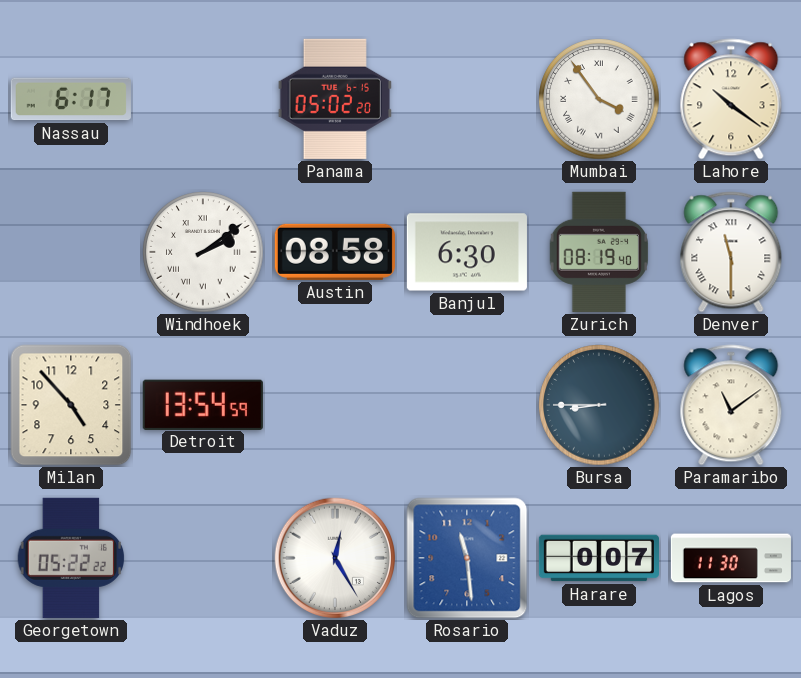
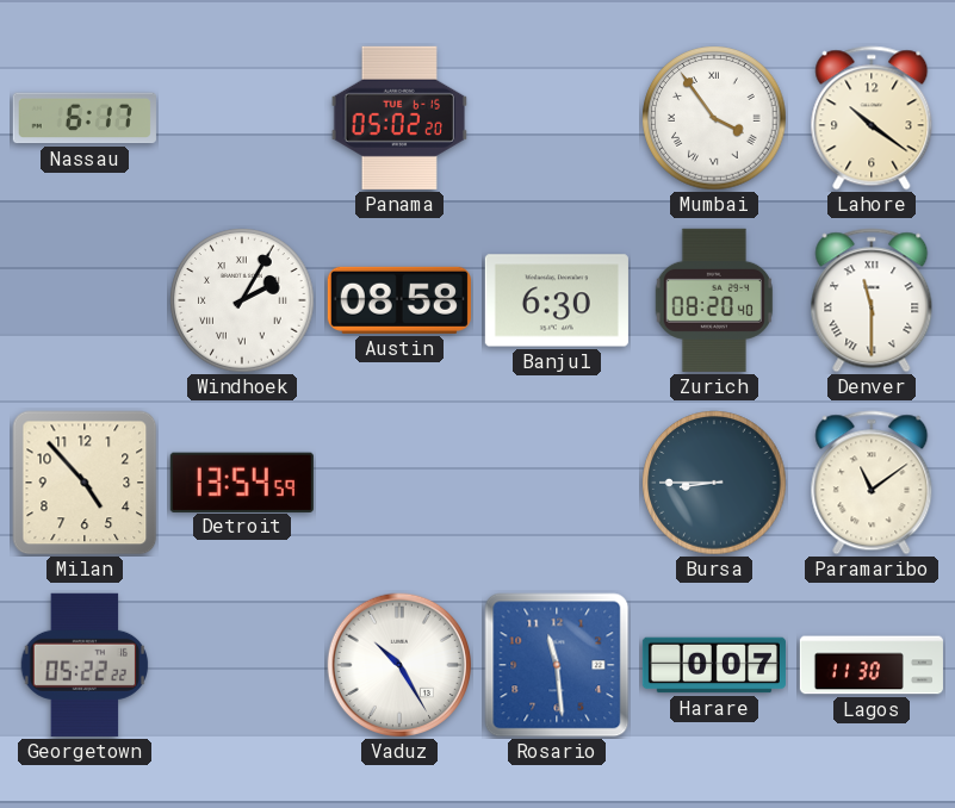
Windhoek: 2:09 -> 2:05 (242, 300)
Zurich: 08:19 -> 08:20 (714, 300)
Vaduz: 12:25 -> 10:25 (399, 665)
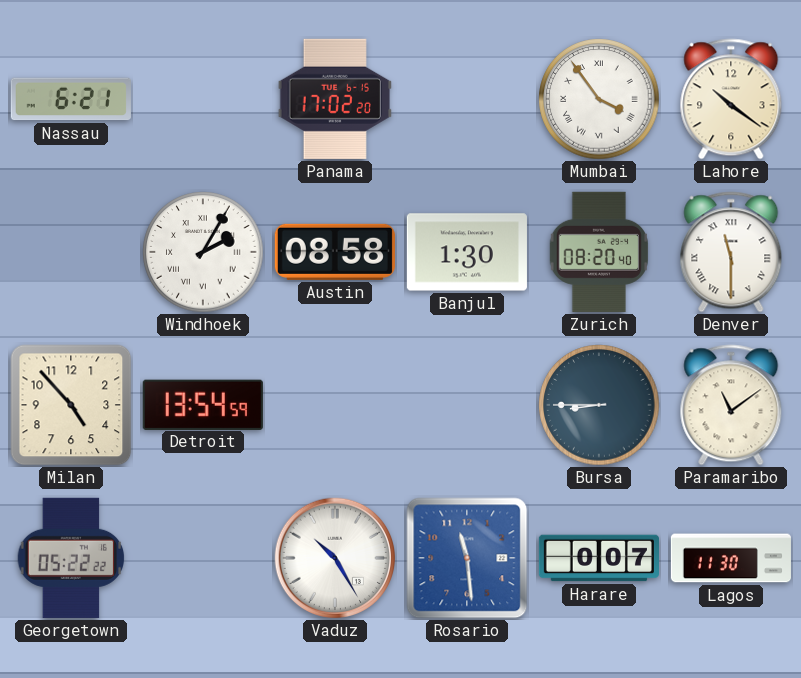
Nassau: 6:17 -> 6:21 (71, 99)
Panama: 05:02 -> 17:02 (334, 99)
Banjul: 6:30 -> 1:30 (467, 252)
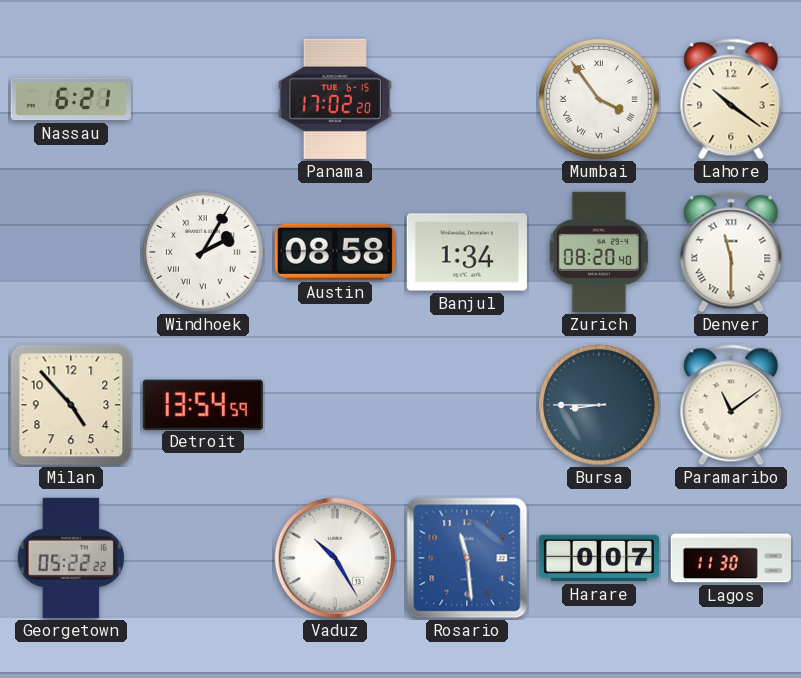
Banjul: 1:30 -> 1:34 (467, 252)
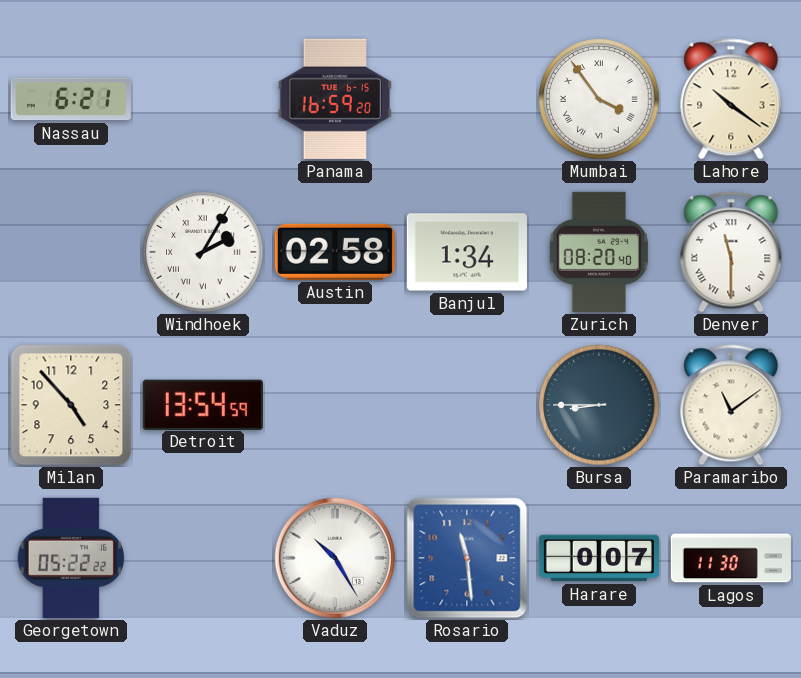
Panama: 17:02 -> 16:59 (334, 99)
Austin: 08:58 -> 02:58 (335, 252)
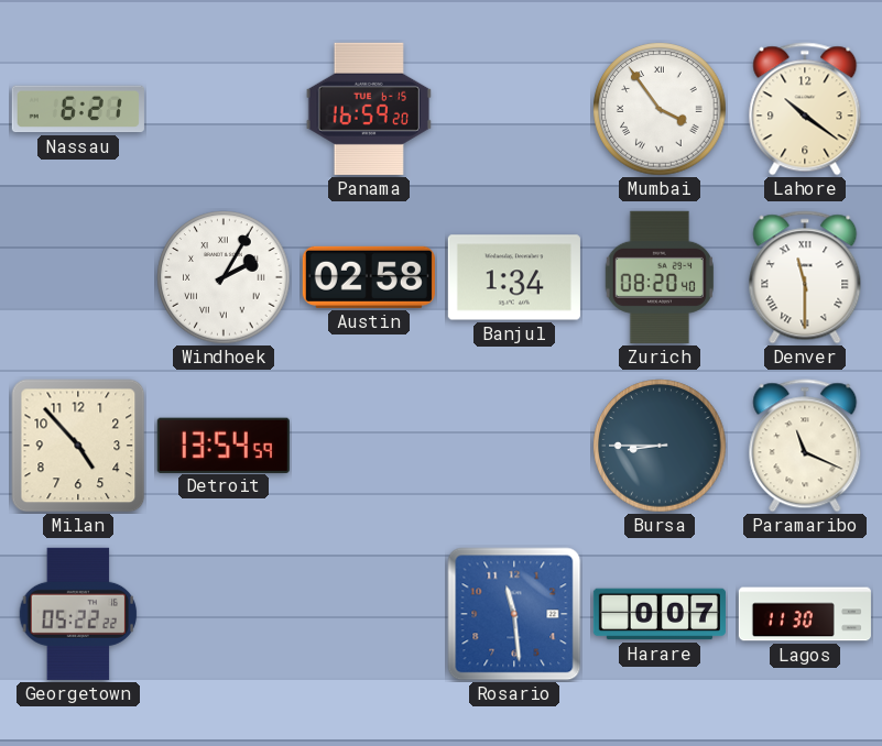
Paramaribo: 11:09 -> 11:19 (805, 446)
Vaduz: 10:25 -> none (335, 558)
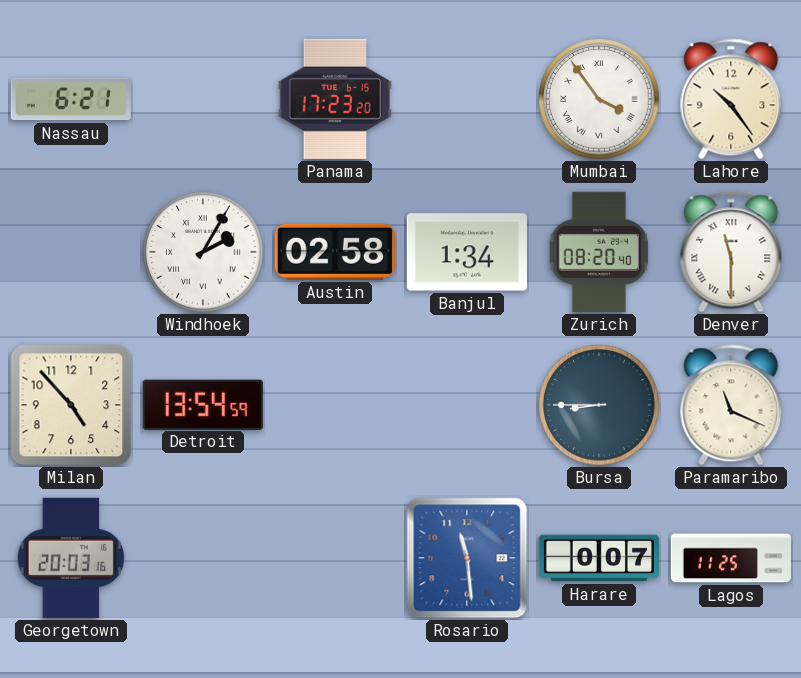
Panama: 16:59 -> 17:23 (334, 99)
Lahore: 10:21 -> 10:24 (731, 99)
Georgetown: 05:22 -> 20:03 (71, 558)
Lagos: 11:30 -> 11:25 (731, 558)
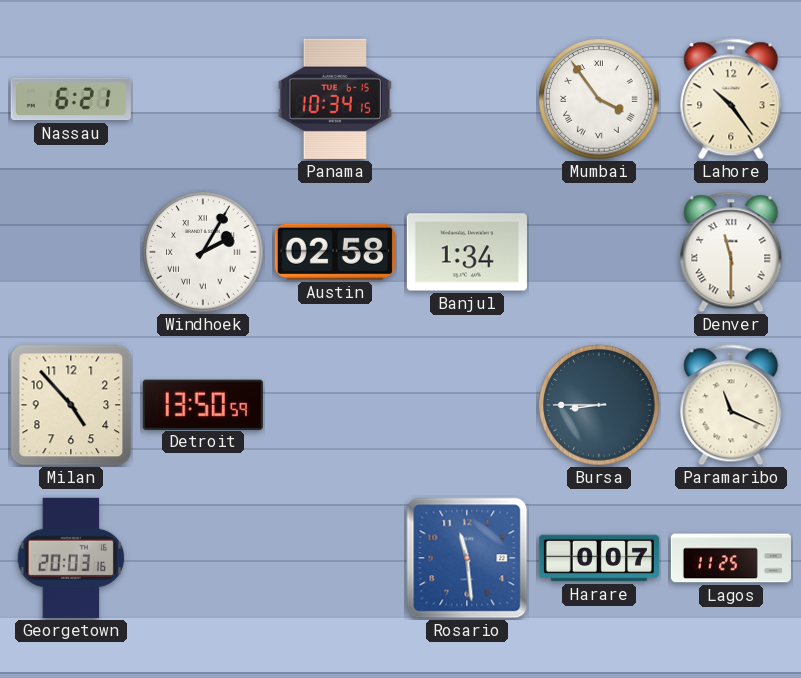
Panama: 17:23 -> 10:34 (334, 99)
Zurich: 08:20 -> none (599, 252)
Detroit: 13:54 -> 13:50 (203, 404)
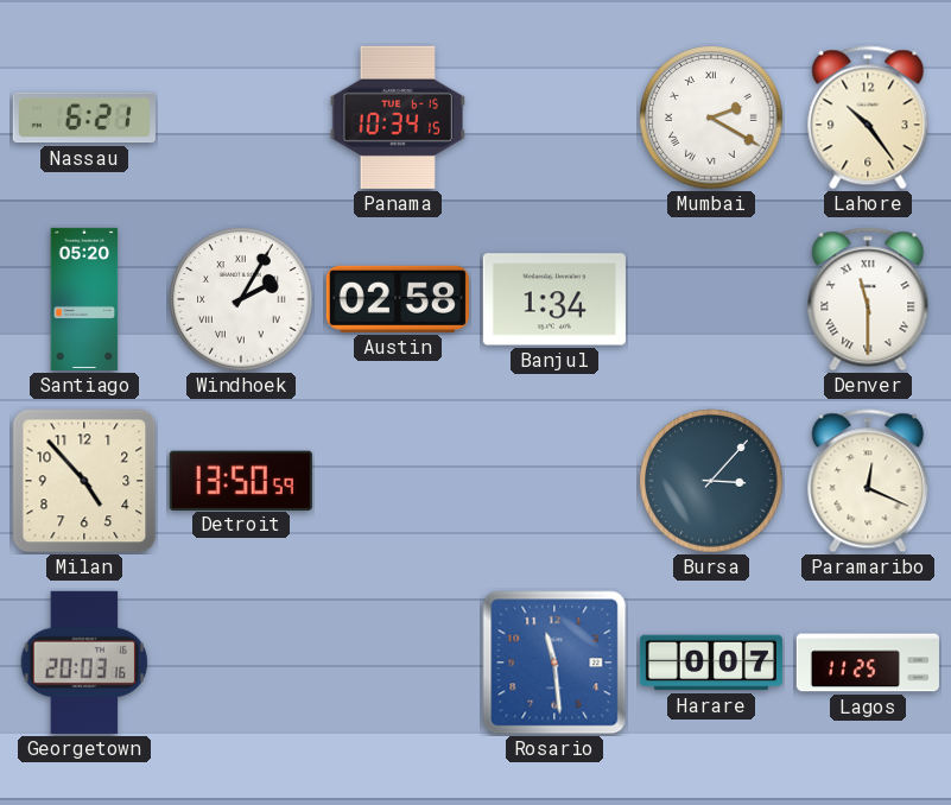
Mumbai: 3:54 -> 2:20 (711, 118)
Santiago: none -> 05:20 (84, 299)
Bursa: 8:45 -> 3:07 (711, 481)
Paramaribo: 11:19 -> 12:19 (868, 481)
